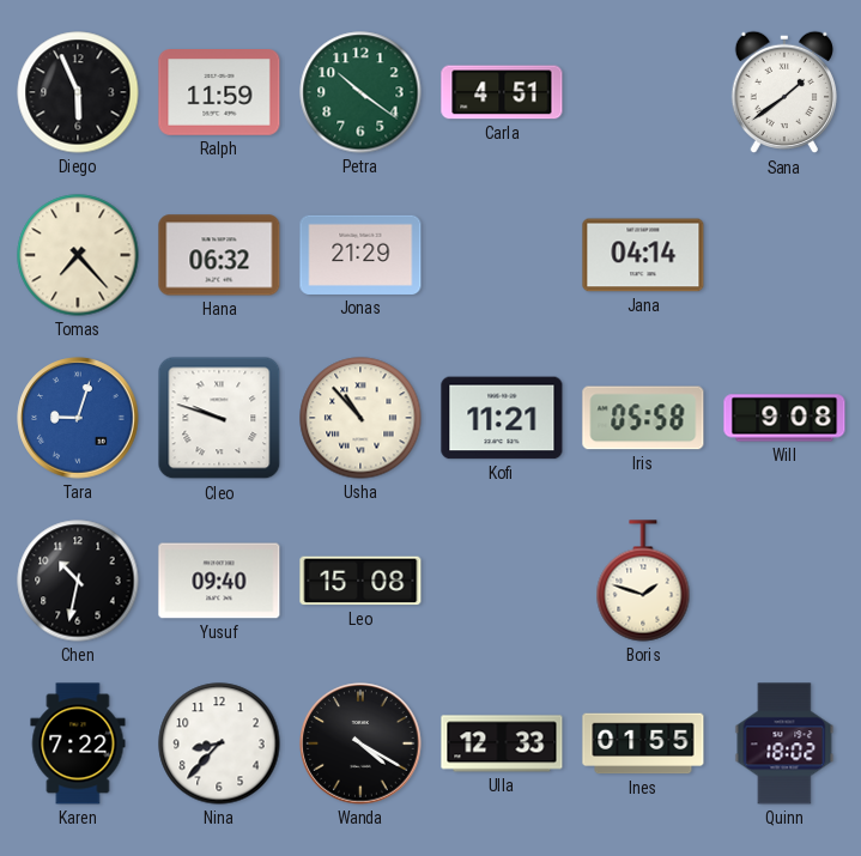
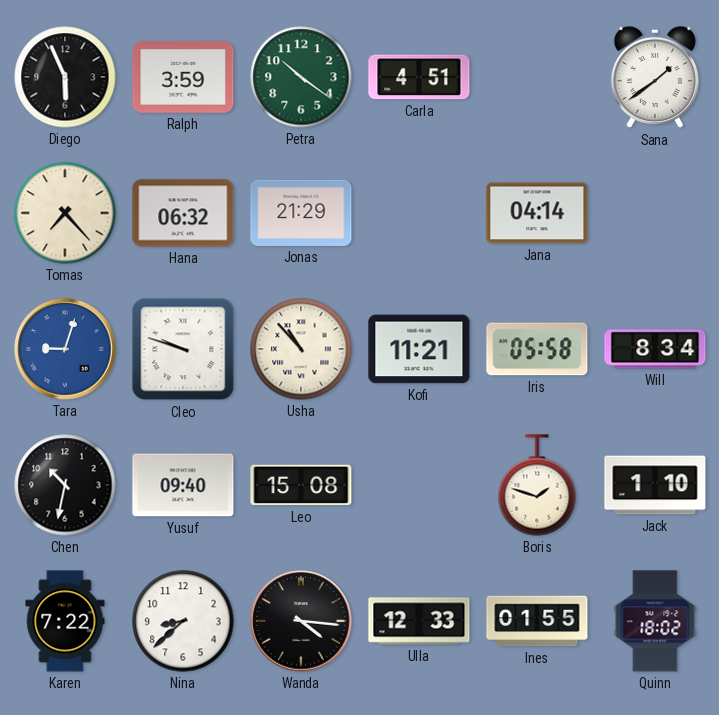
Ralph: 11:59 -> 3:59 (183, 78)
Will: 9:08 -> 8:34 (655, 349)
Jack: none -> 1:10 (655, 485)
Nina: 8:37 -> 8:38 (183, 621)
Wanda: 4:20 -> 4:16 (301, 621)
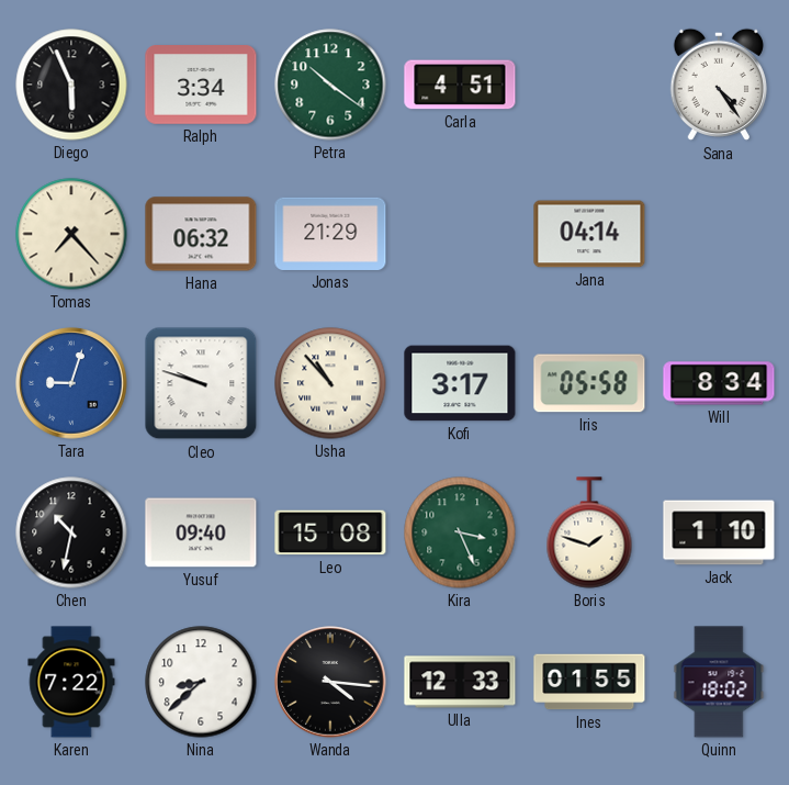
Ralph: 3:59 -> 3:34 (201, 86)
Sana: 1:39 -> 4:24 (718, 85)
Kofi: 11:21 -> 3:17 (460, 383)
Kira: none -> 3:26 (460, 532)
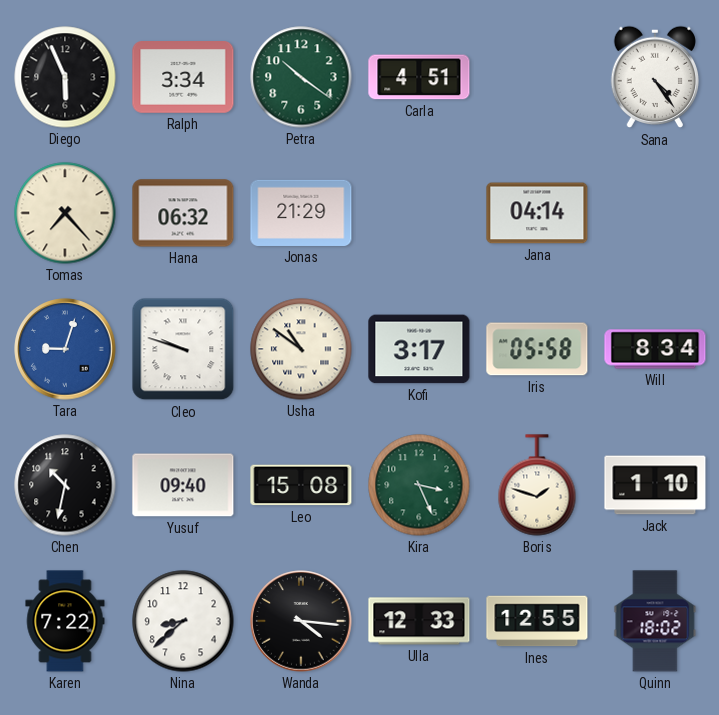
Usha: 10:53 -> 10:51 (301, 349)
Ines: 01:55 -> 12:55 (537, 621)
